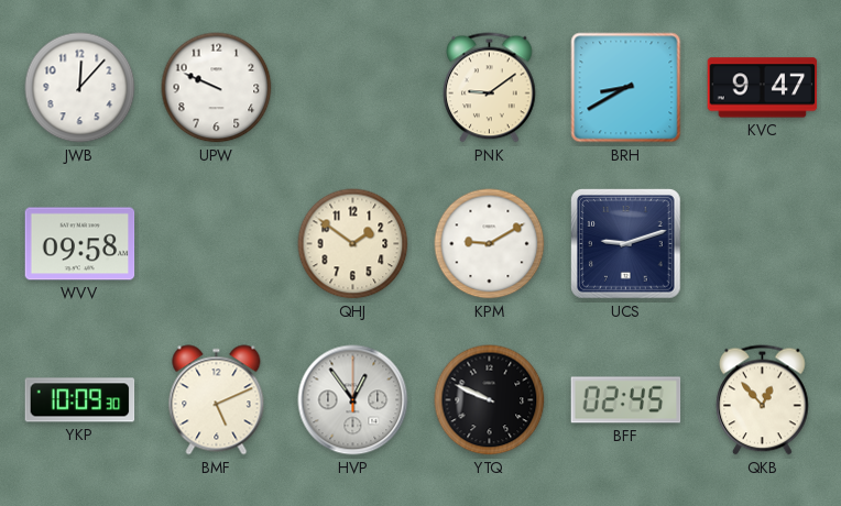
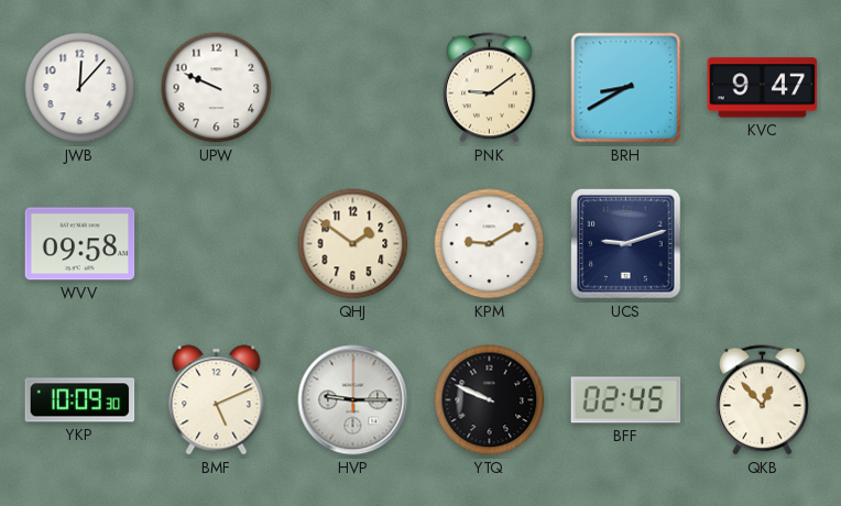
HVP: 12:54 -> 9:15 (353, 400)
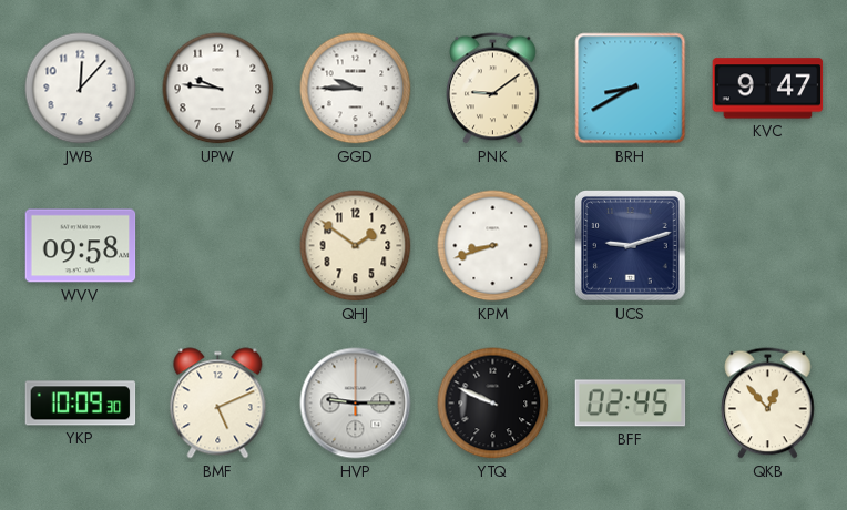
UPW: 9:49 -> 9:46 (218, 89)
GGD: none -> 9:45 (356, 89)
KPM: 9:10 -> 8:42 (493, 246)
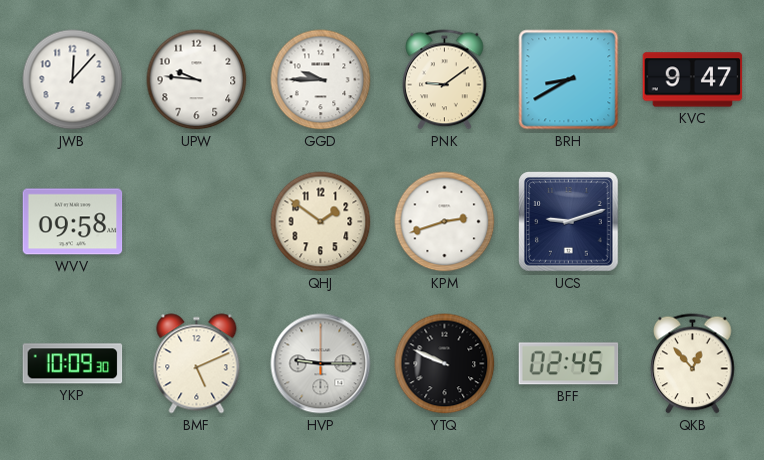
KPM: 8:42 -> 2:42 (445, 222)
